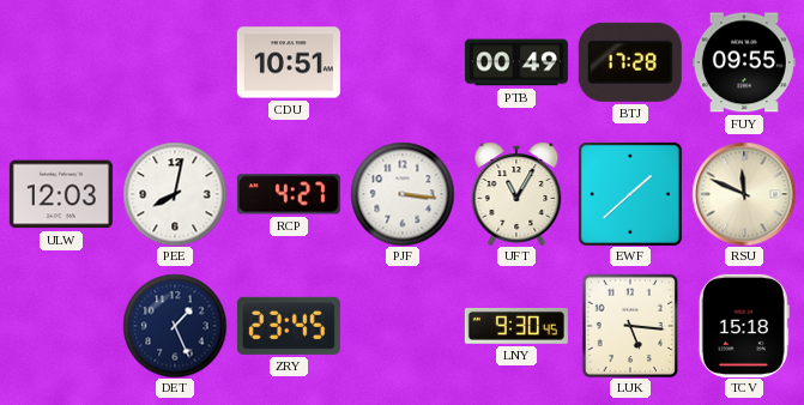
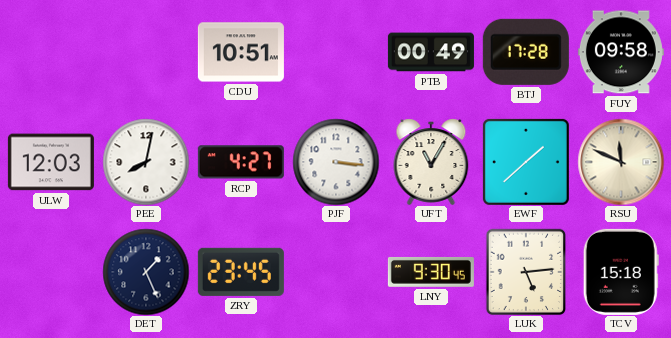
FUY: 09:55 -> 09:58 (621, 52)
LUK: 5:16 -> 5:14 (526, 272)
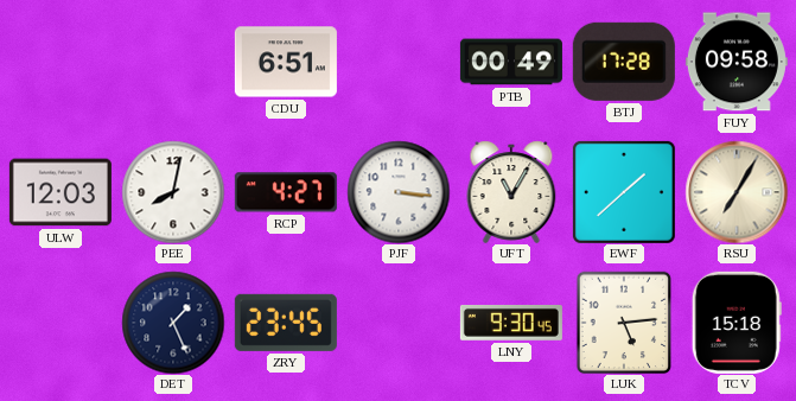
CDU: 10:51 -> 6:51 (286, 62)
RSU: 11:49 -> 7:05 (737, 192)
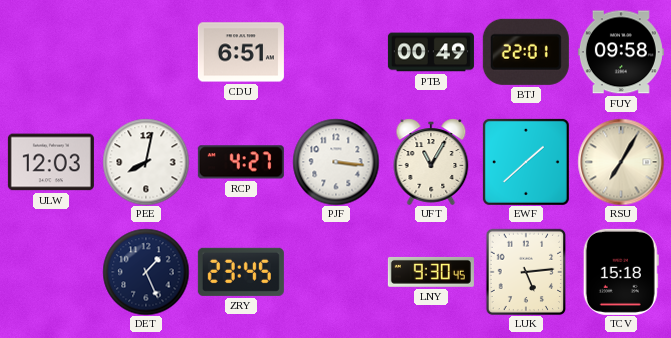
BTJ: 17:28 -> 22:01 (526, 52)
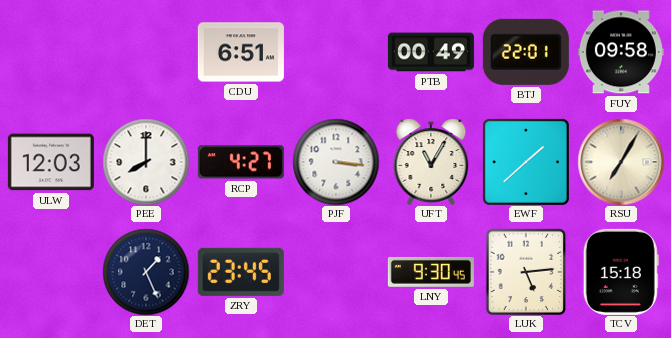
PEE: 8:02 -> 8:00 (146, 162)
